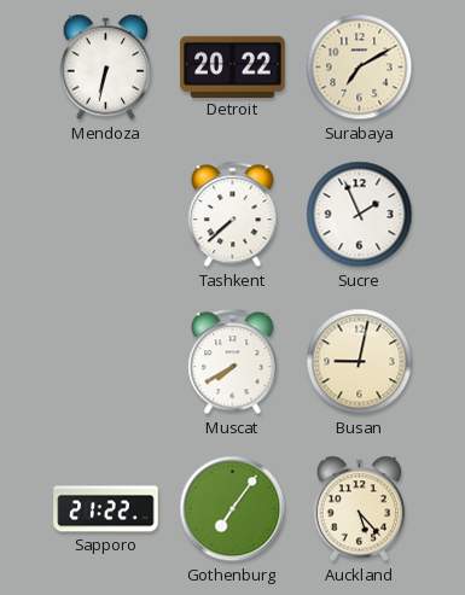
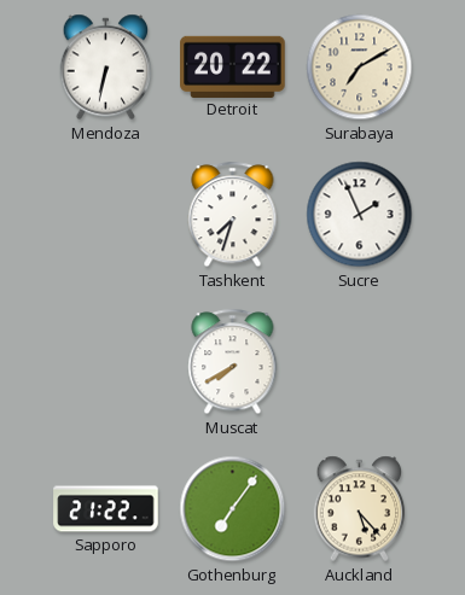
Tashkent: 7:38 -> 7:33 (233, 215)
Busan: 9:02 -> none (360, 362)
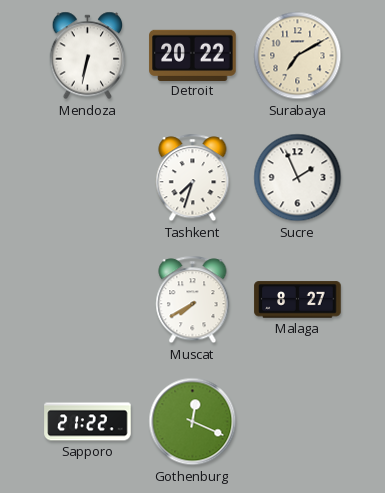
Malaga: none -> 8:27 (298, 300)
Gothenburg: 7:06 -> 12:19 (193, 422)
Auckland: 5:23 -> none (360, 509)
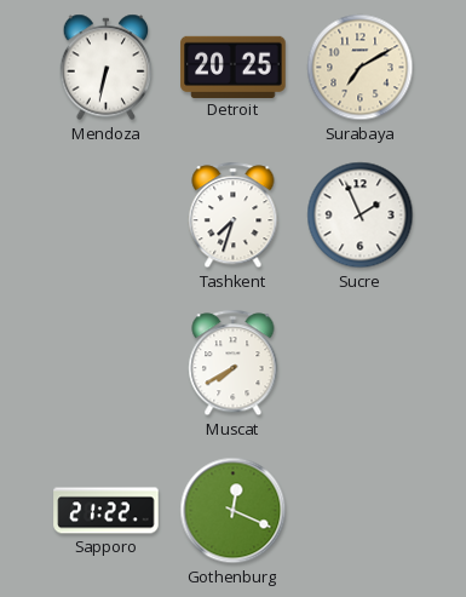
Detroit: 20:22 -> 20:25 (234, 67)
Malaga: 8:27 -> none (298, 300)
